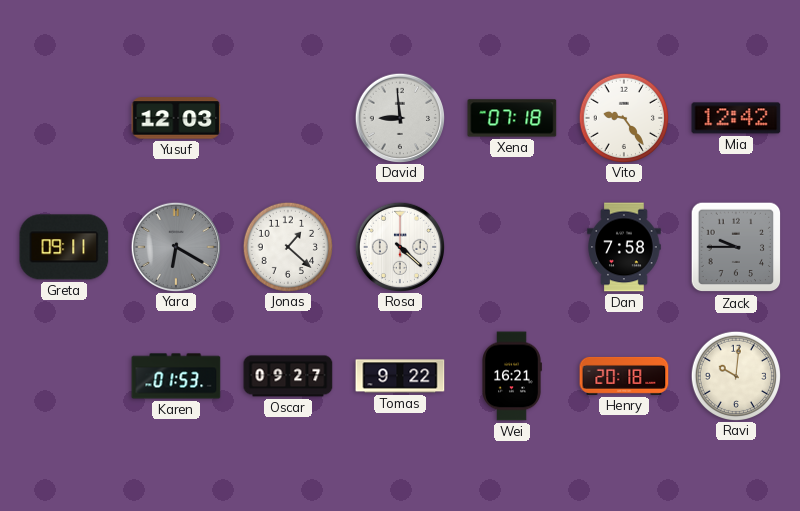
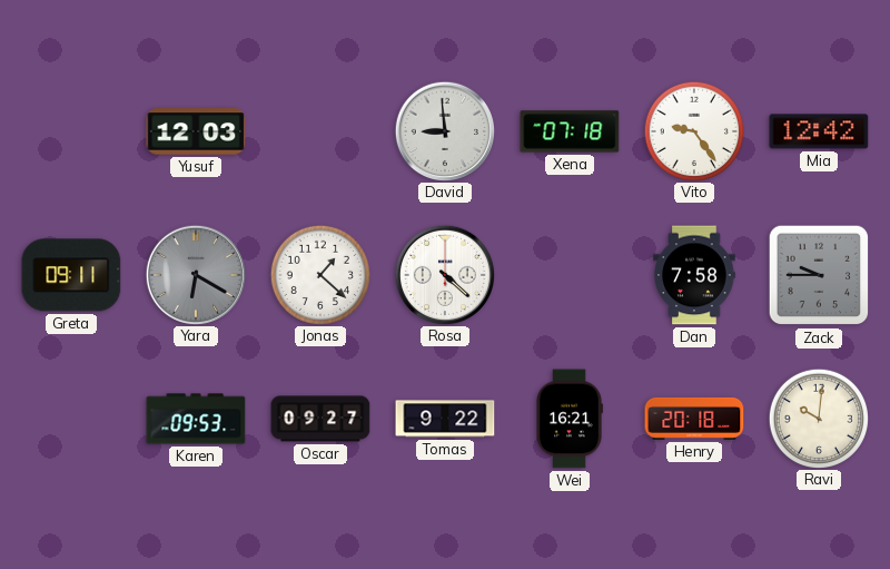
Karen: 01:53 -> 09:53 (196, 419)
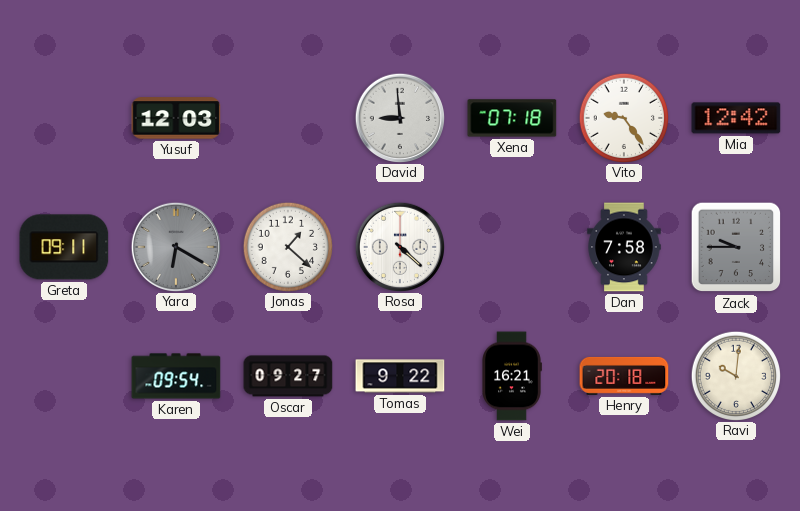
Karen: 09:53 -> 09:54 (176, 376)
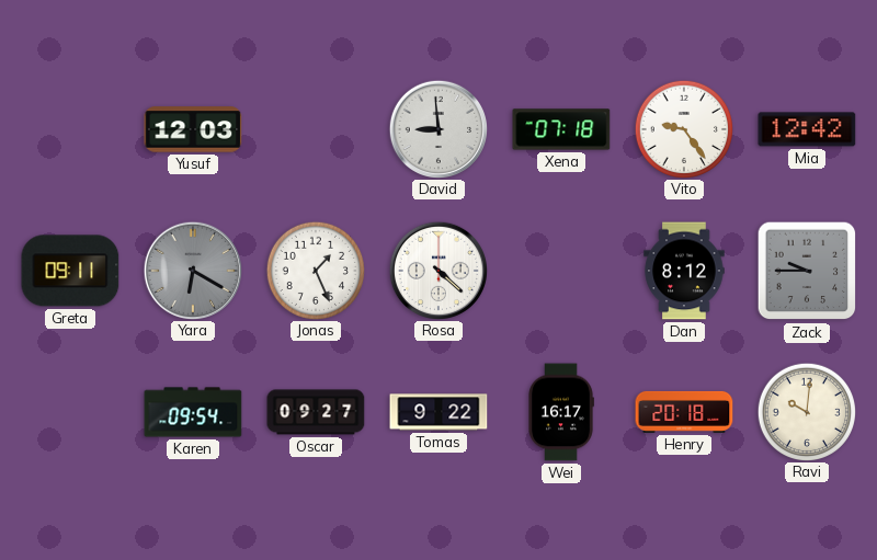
Jonas: 1:22 -> 1:26 (315, 270)
Dan: 7:58 -> 8:12 (684, 271)
Wei: 16:21 -> 16:17 (561, 412)
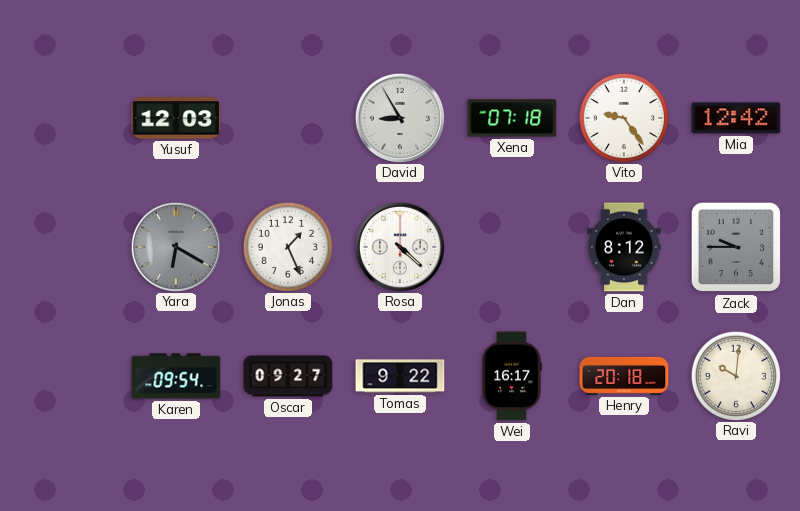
David: 8:59 -> 8:55 (399, 117)
Greta: 09:11 -> none (70, 271)
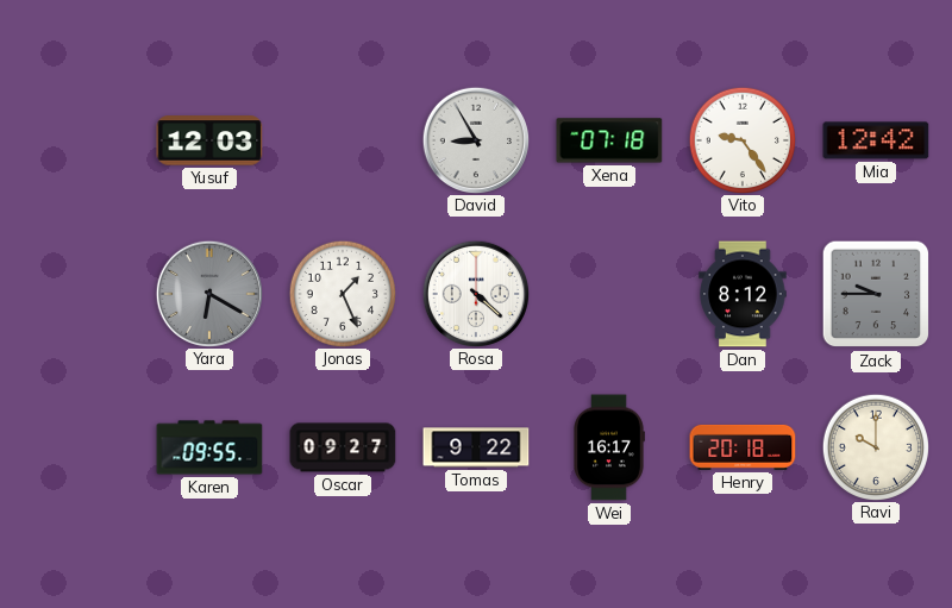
Karen: 09:54 -> 09:55 (209, 447)
Ravi: 10:01 -> 10:00 (875, 446)
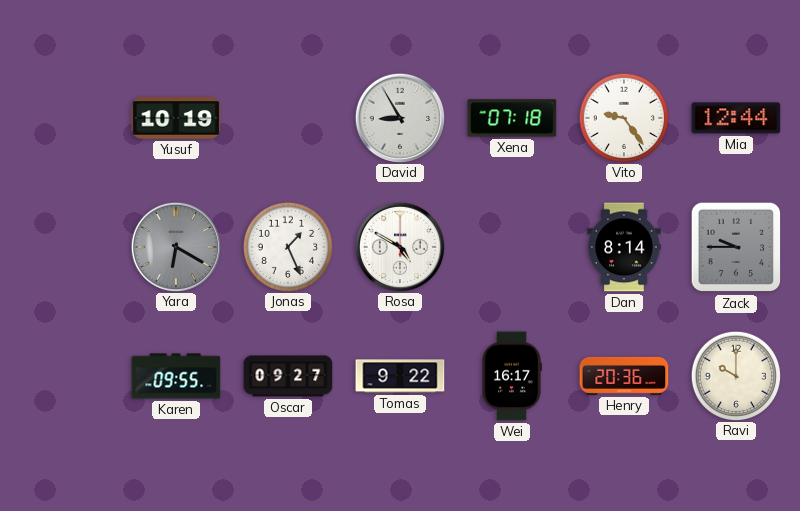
Yusuf: 12:03 -> 10:19 (176, 118)
Mia: 12:42 -> 12:44 (736, 118)
Rosa: 4:22 -> 4:50 (399, 246)
Dan: 8:12 -> 8:14 (624, 247)
Henry: 20:18 -> 20:36 (624, 376)
